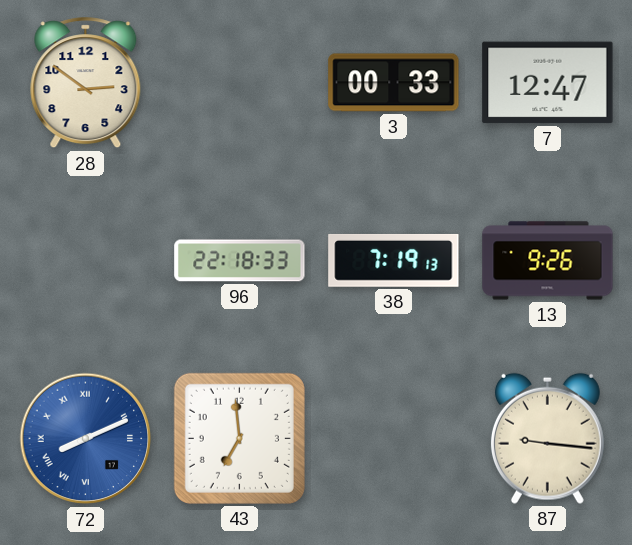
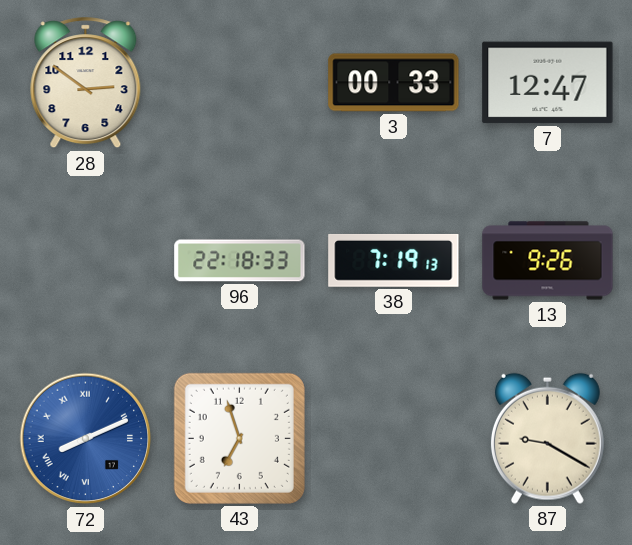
43: 6:59 -> 6:57 (239, 438)
87: 9:16 -> 9:20 (547, 438)
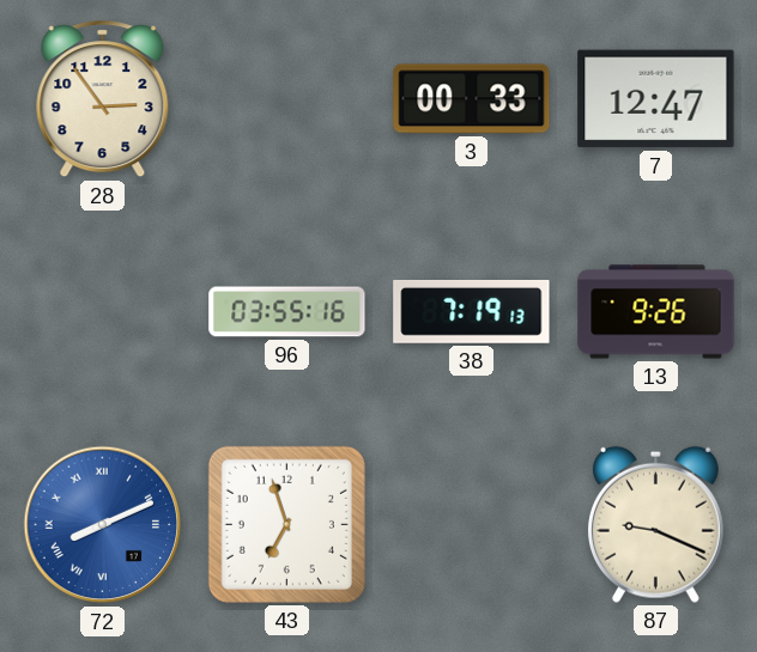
28: 2:51 -> 2:54 (103, 99)
96: 22:18 -> 03:55 (287, 312)
87: 9:20 -> 9:19 (655, 524)
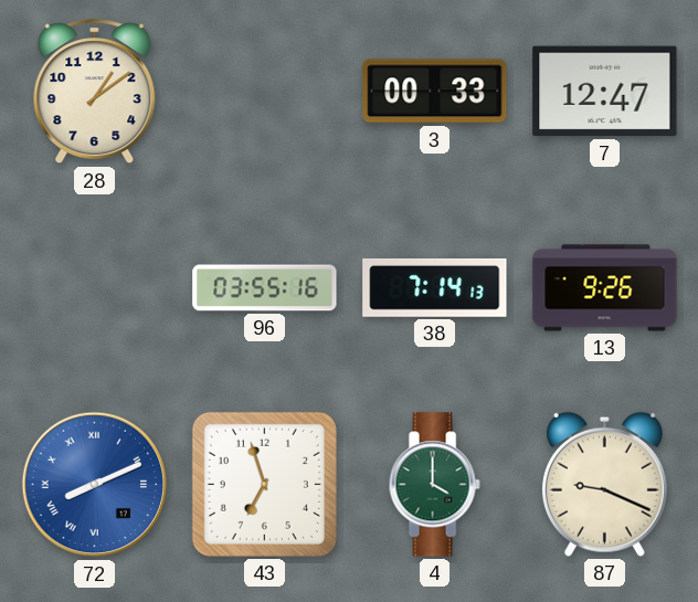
28: 2:54 -> 1:09 (95, 92)
38: 7:19 -> 7:14 (435, 287)
4: none -> 4:00 (434, 485)
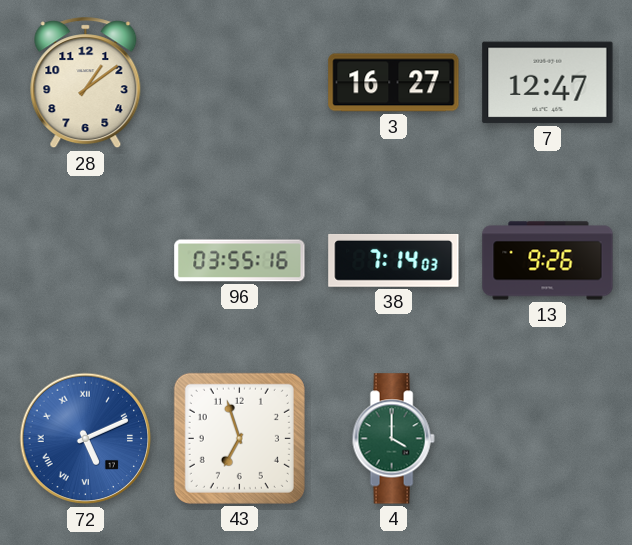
3: 00:33 -> 16:27 (394, 83)
38: 7:14:13 -> 7:14:03 (394, 260)
72: 8:11 -> 5:11 (86, 439)
87: 9:19 -> none (604, 484)
